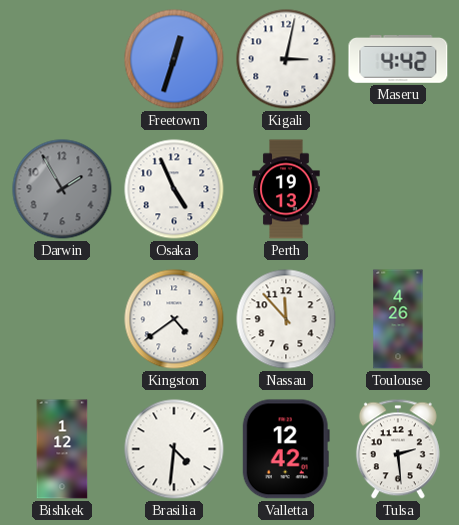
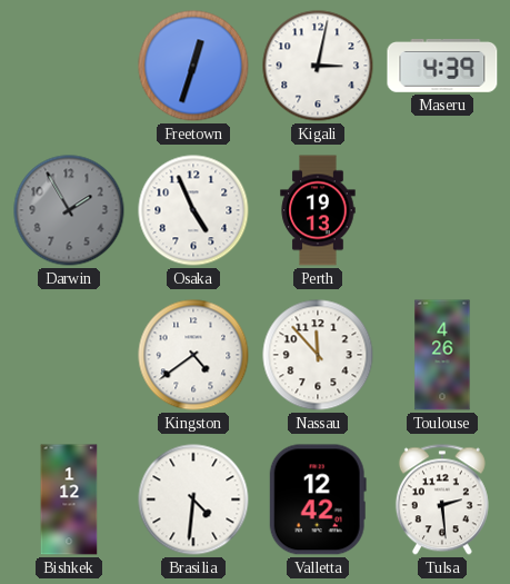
Maseru: 4:42 -> 4:39 (442, 67)
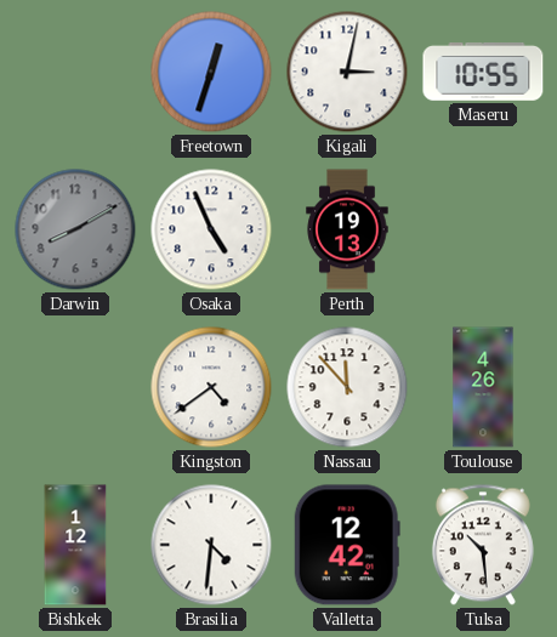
Maseru: 4:39 -> 10:55 (483, 73)
Darwin: 1:55 -> 8:10 (75, 229)
Tulsa: 2:29 -> 10:29 (483, 545)
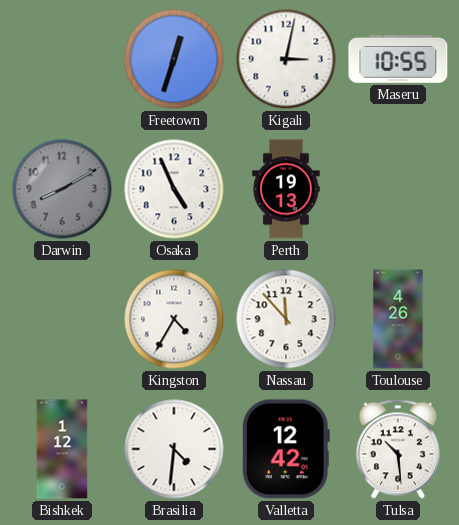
Kingston: 4:39 -> 4:35 (174, 319)
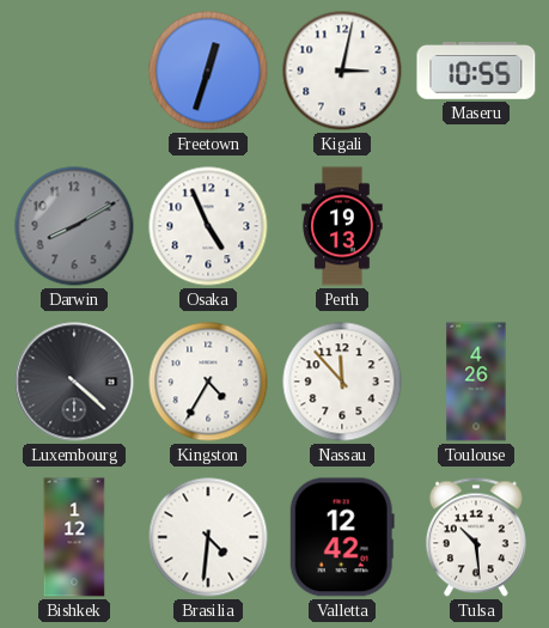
Luxembourg: none -> 4:22 (74, 382)
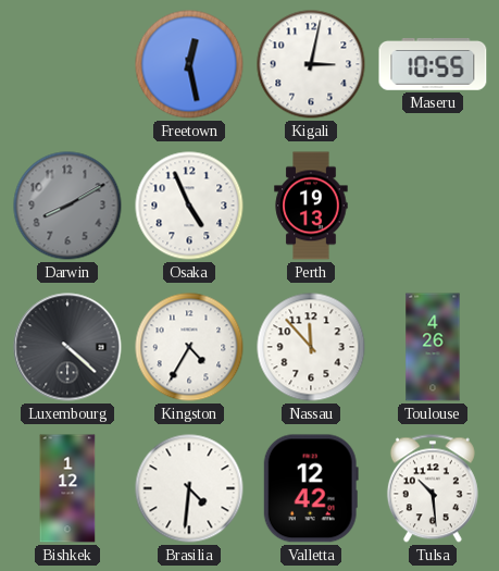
Freetown: 12:33 -> 12:28 (189, 64)
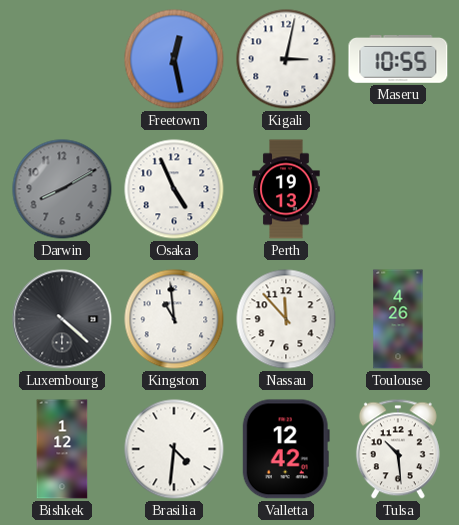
Kingston: 4:35 -> 10:59 (174, 319)
